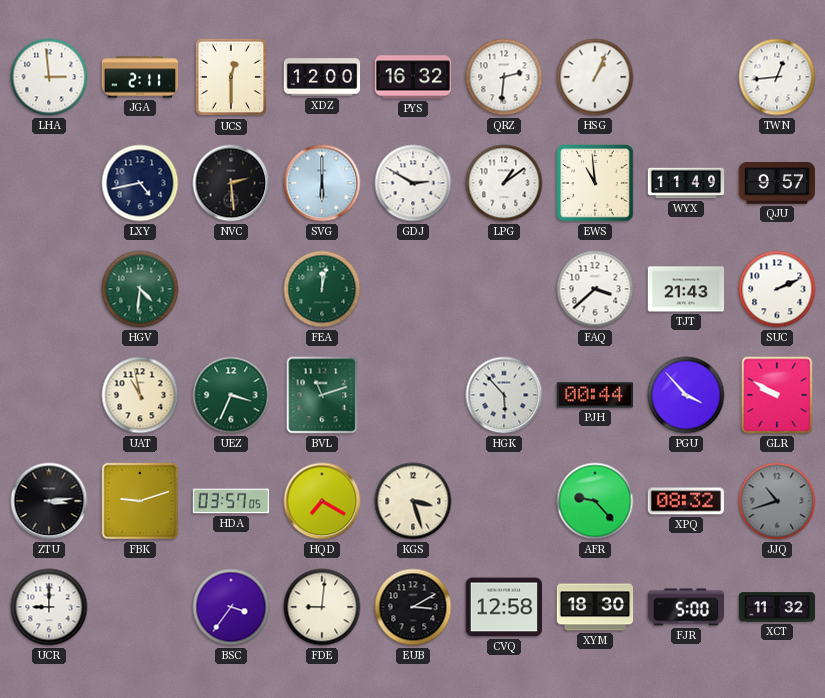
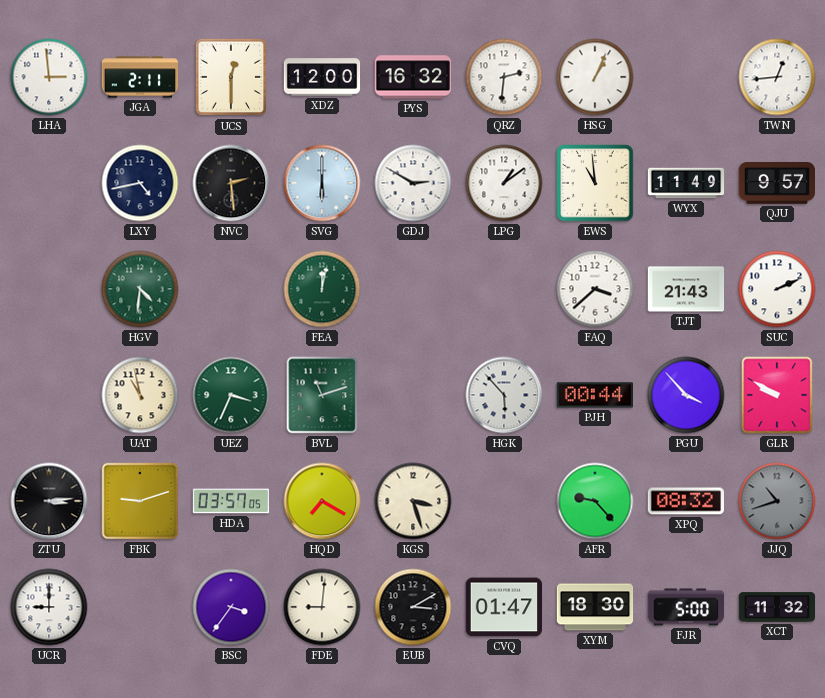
CVQ: 12:58 -> 01:47 (504, 607)
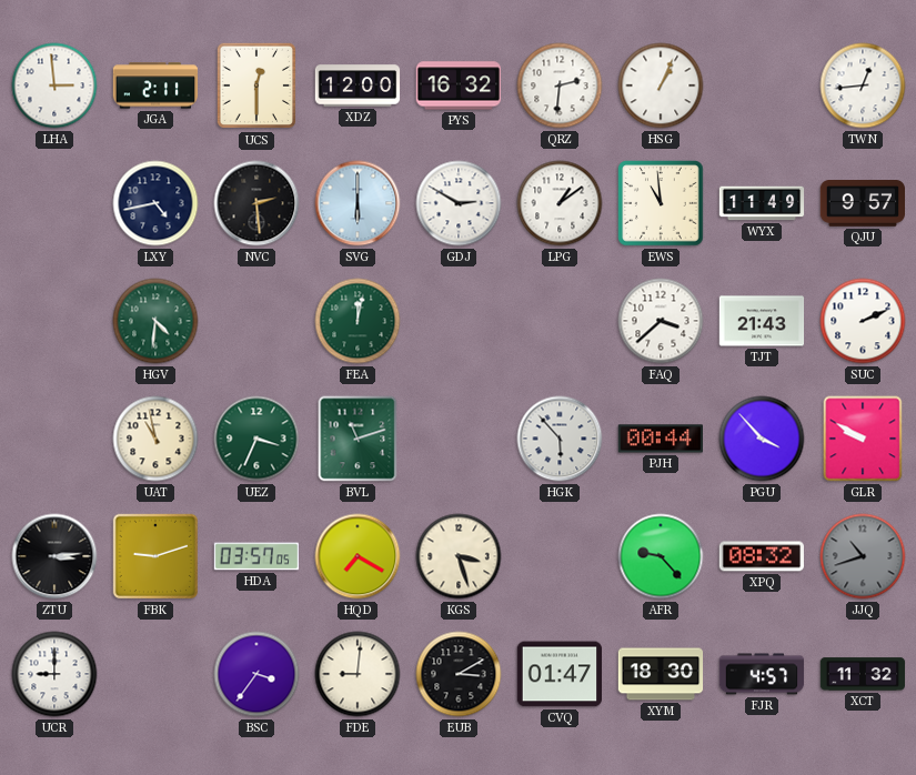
FJR: 5:00 -> 4:57 (762, 674)
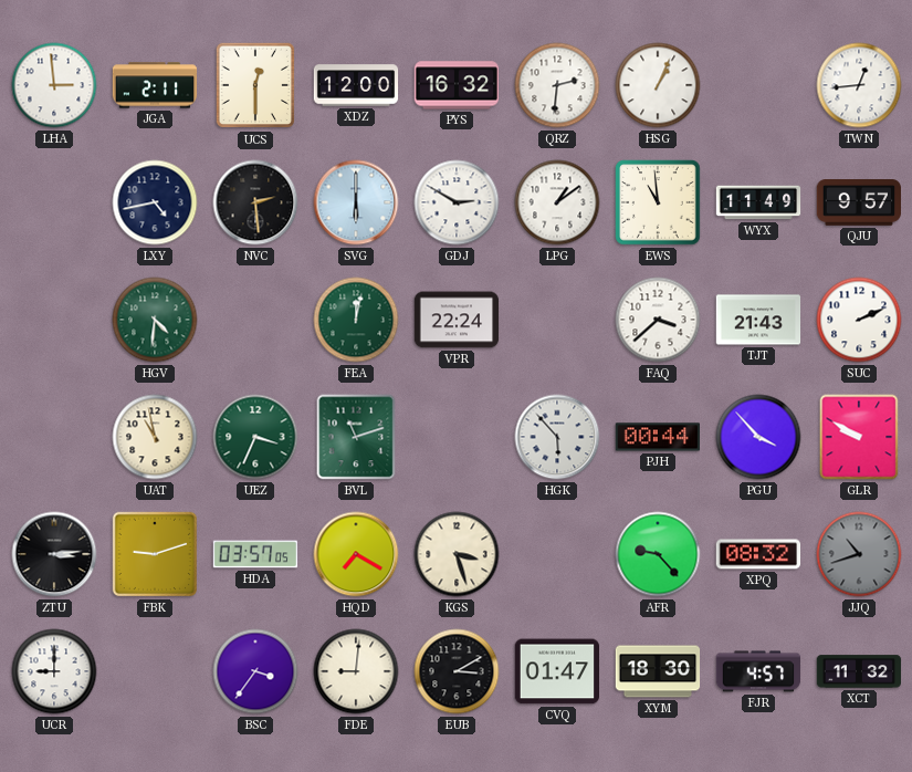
VPR: none -> 22:24 (457, 320)
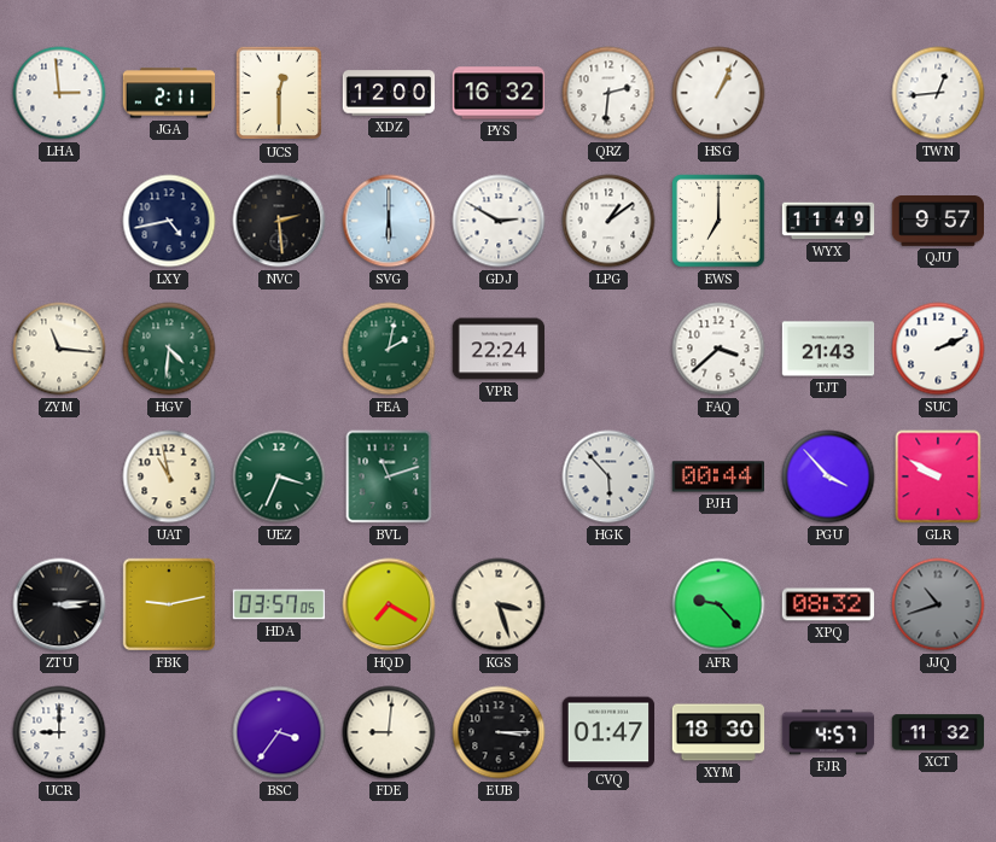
EWS: 10:59 -> 7:00 (718, 221)
ZYM: none -> 11:16 (59, 349)
FEA: 12:02 -> 2:02 (389, 349)
FBK: 9:12 -> 9:13 (169, 604)
EUB: 3:10 -> 3:15 (499, 732)
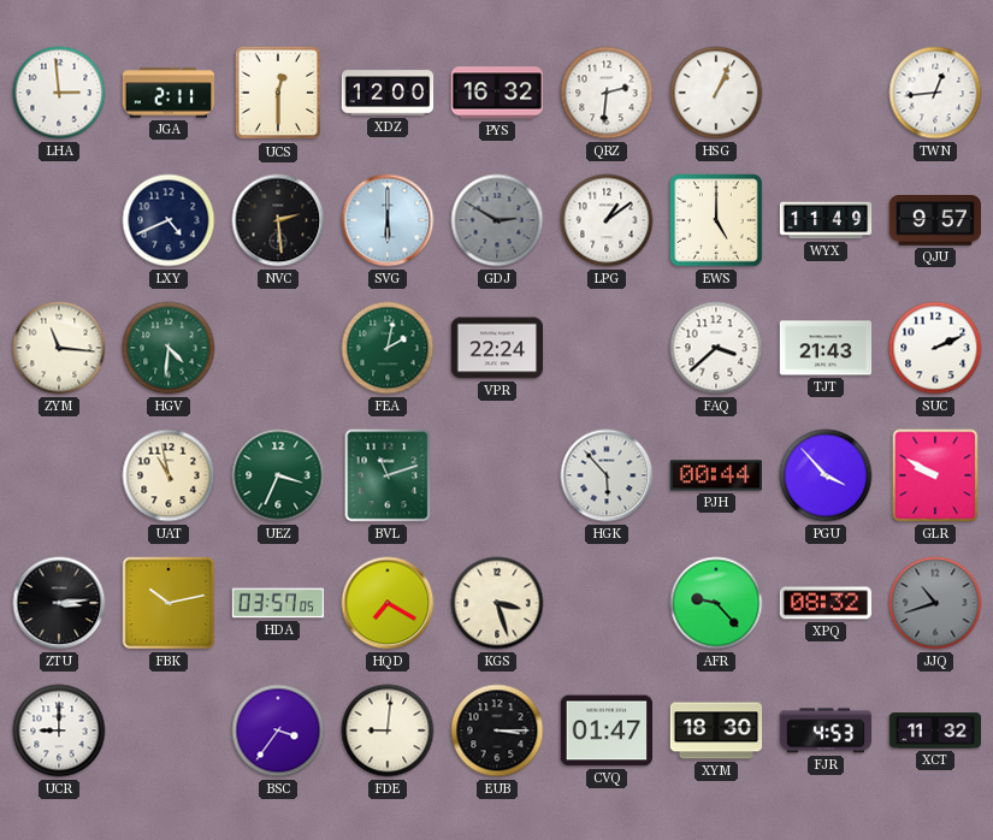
LXY: 4:43 -> 4:41 (169, 220)
GDJ dial: white -> grey (497, 220)
EWS: 7:00 -> 5:00 (716, 220)
FBK: 9:13 -> 10:13 (169, 603)
FJR: 4:57 -> 4:53 (826, 730)
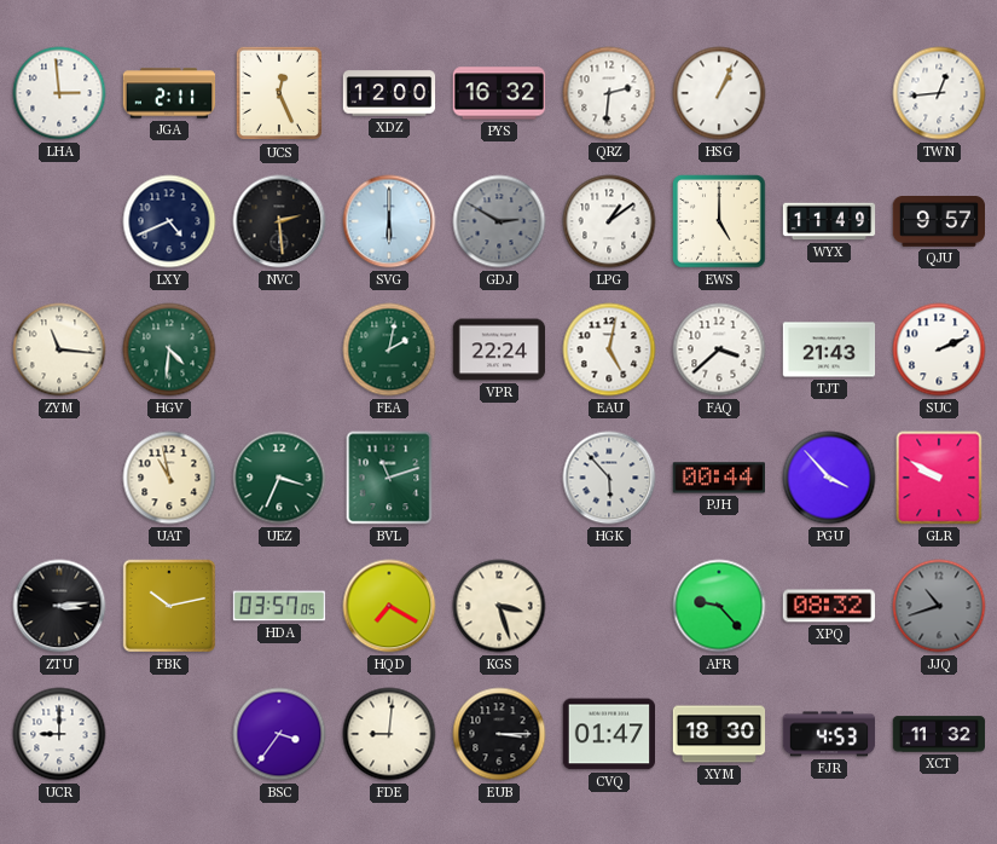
UCS: 12:30 -> 12:26 (278, 93)
EAU: none -> 5:02 (609, 349)
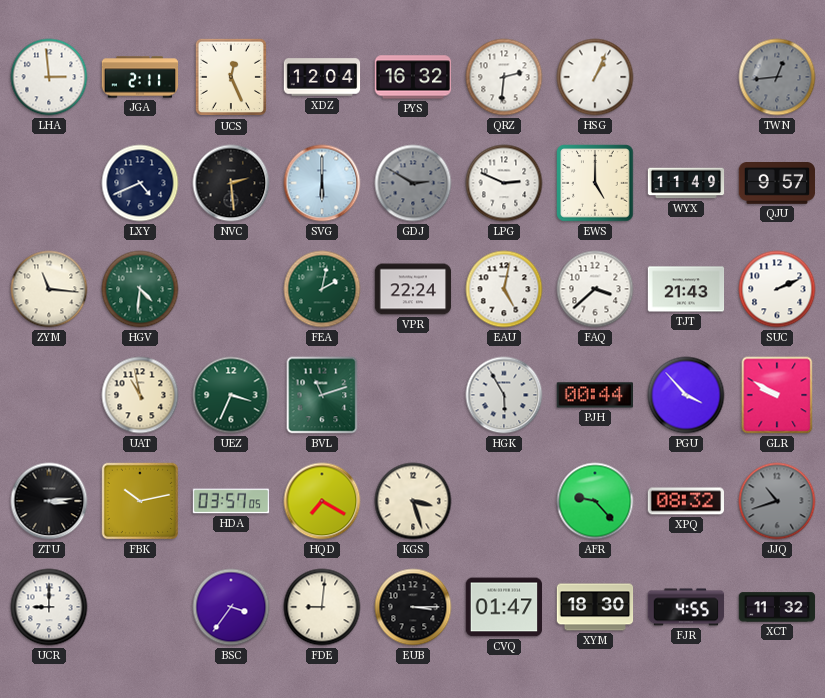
XDZ: 12:00 -> 12:04 (322, 77)
TWN dial: white -> grey (777, 77)
LPG: 1:09 -> 2:49 (504, 183)
HGK: 5:53 -> 5:55 (504, 395)
FJR: 4:53 -> 4:55 (686, 607)
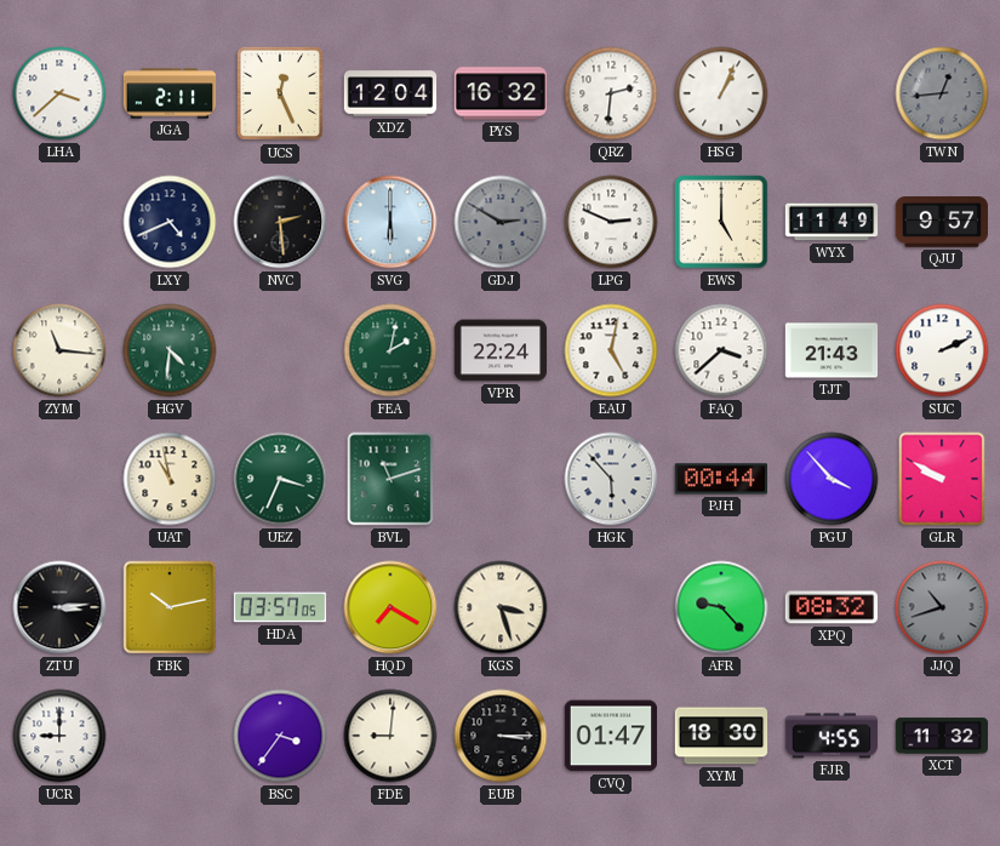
LHA: 2:59 -> 3:38 (59, 93)
HGK: 5:55 -> 5:53 (611, 479)
